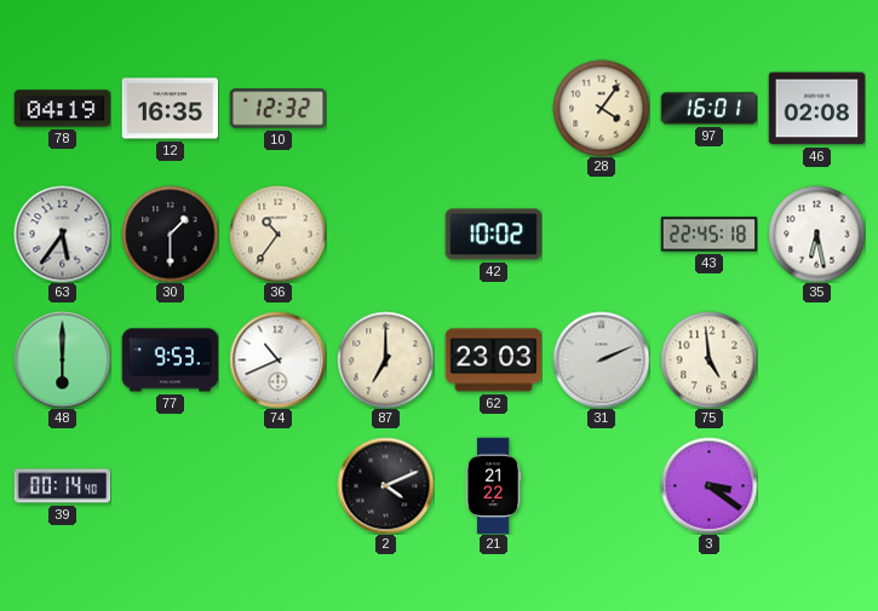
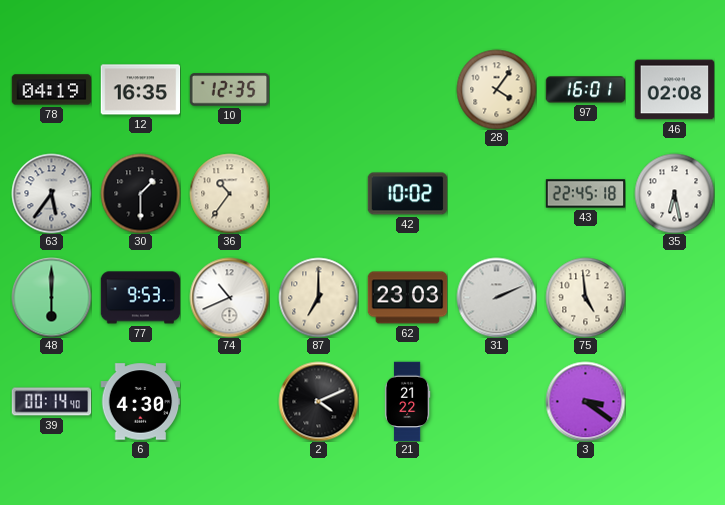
10: 12:32 -> 12:35 (229, 90)
6: none -> 4:30 (140, 402)
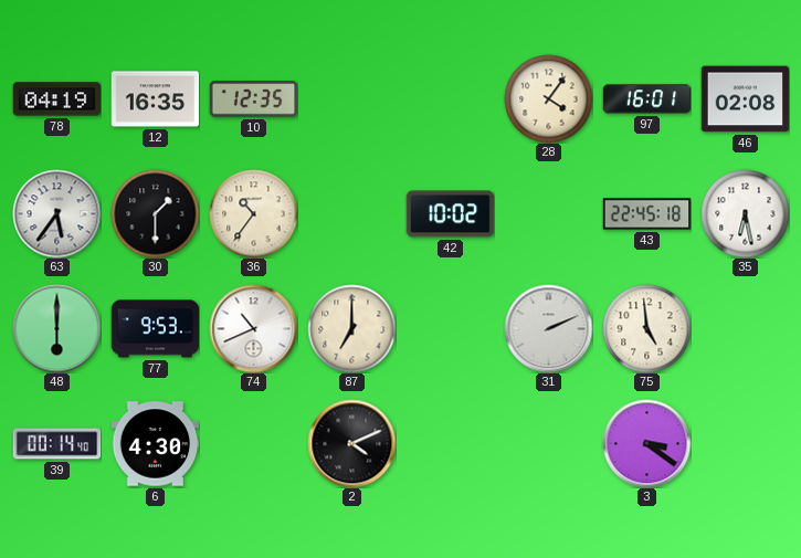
62: 23:03 -> none (407, 298)
21: 21:22 -> none (407, 401)
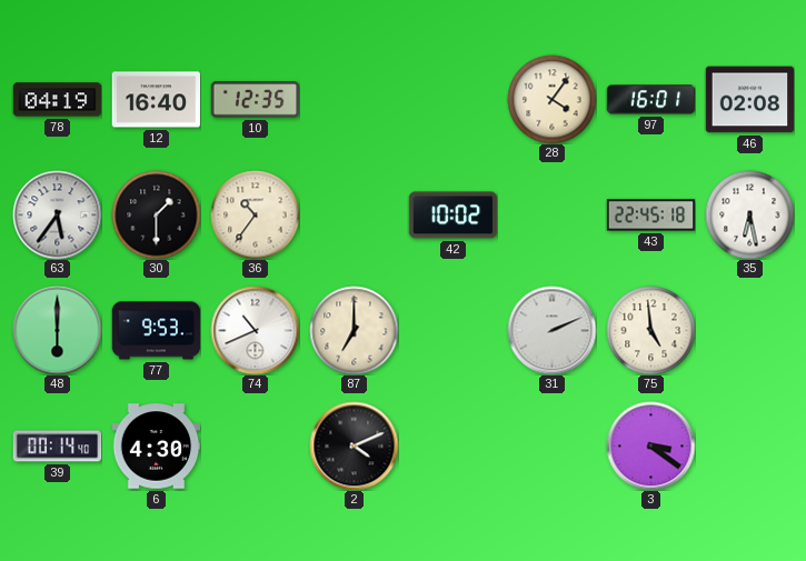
12: 16:35 -> 16:40 (156, 100)
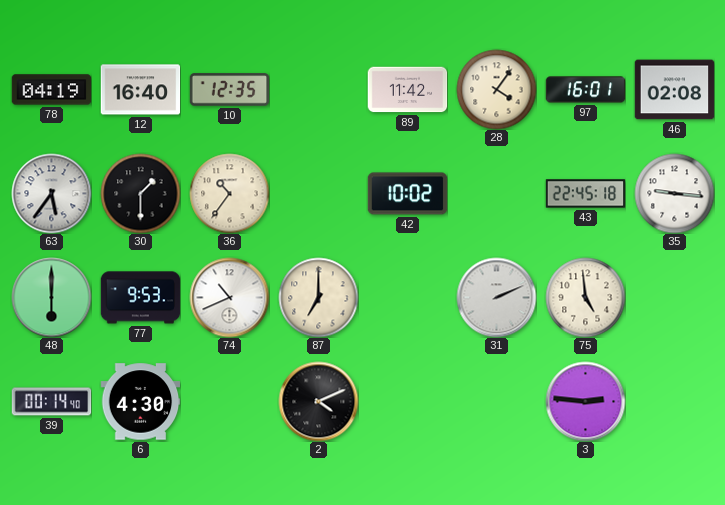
89: none -> 11:42 (407, 90)
35: 6:28 -> 9:16 (674, 193)
3: 3:21 -> 2:46 (585, 401)
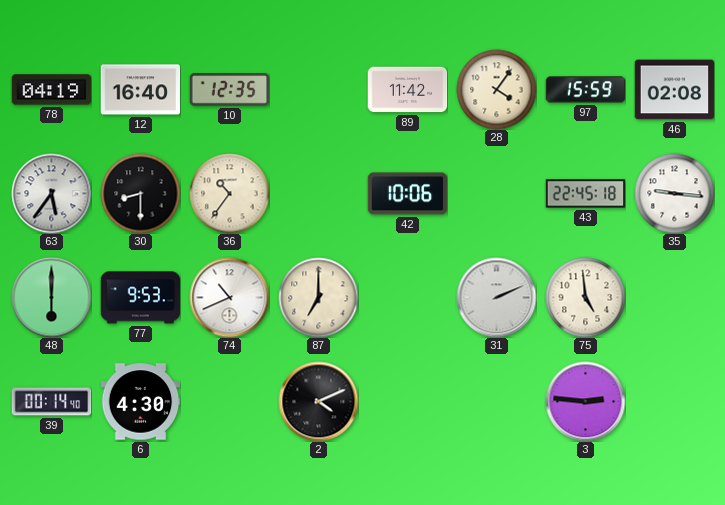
97: 16:01 -> 15:59 (585, 90)
30: 1:30 -> 8:30 (140, 193)
42: 10:02 -> 10:06 (407, 194)
